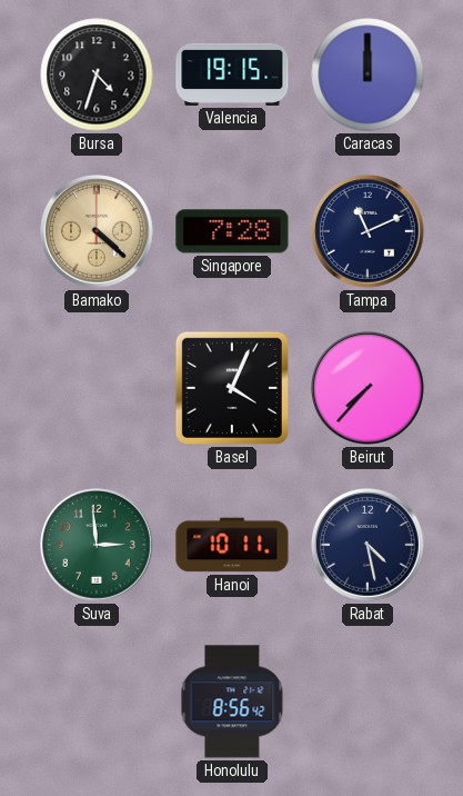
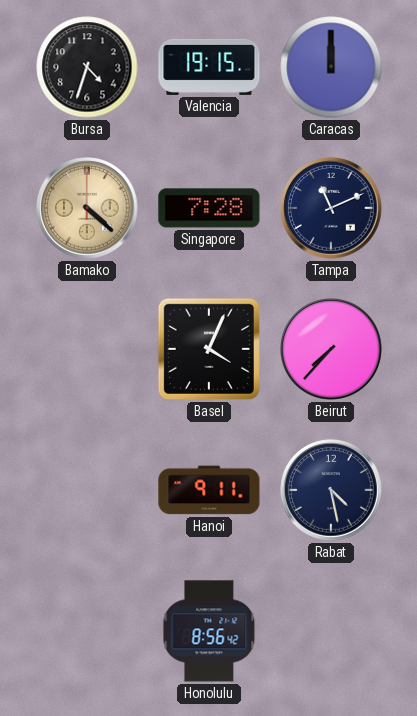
Suva: 2:59 -> none (97, 545)
Hanoi: 10:11 -> 9:11 (209, 490)
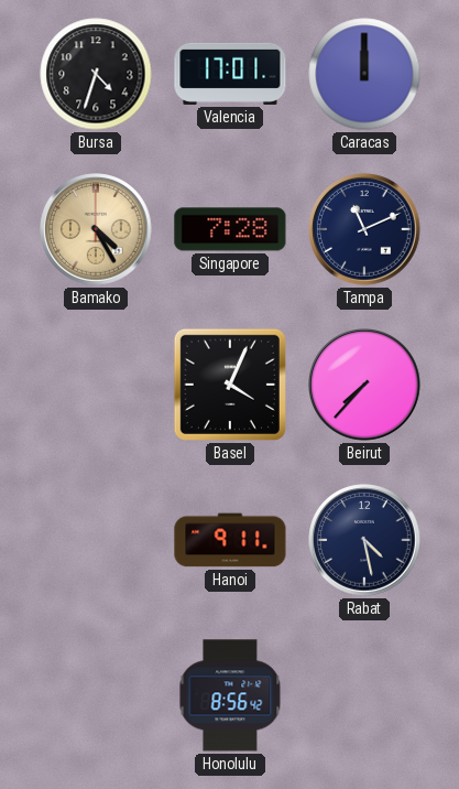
Valencia: 19:15 -> 17:01 (230, 74)
Bamako: 4:22 -> 4:25 (96, 229)
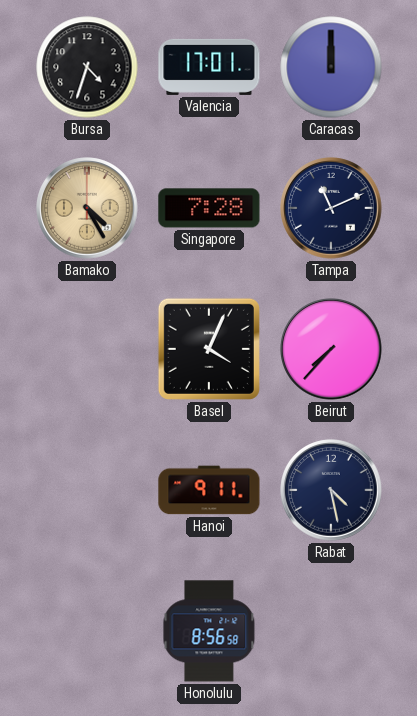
Honolulu: 8:56:42 -> 8:56:58 (209, 631)
